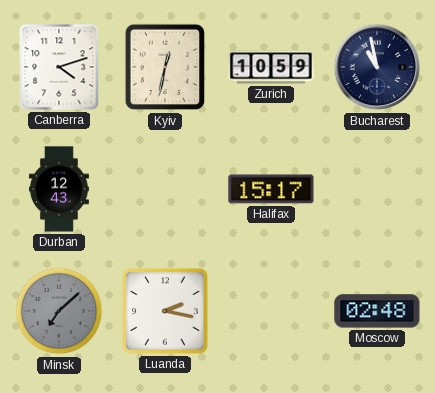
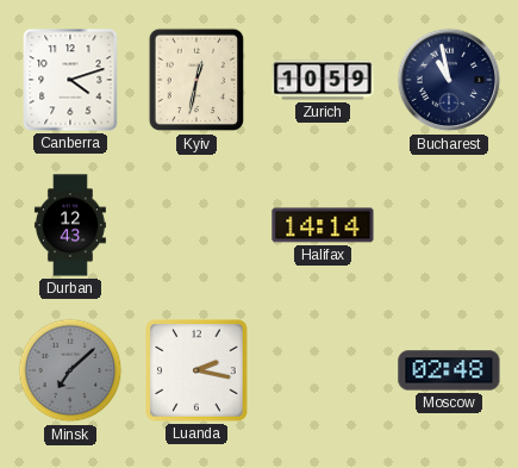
Halifax: 15:17 -> 14:14 (323, 225)
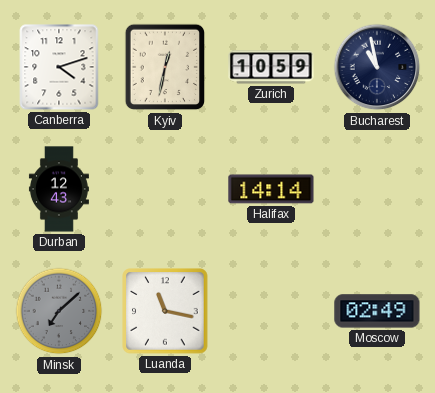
Luanda: 2:17 -> 11:17 (165, 311)
Moscow: 02:48 -> 02:49 (377, 311)
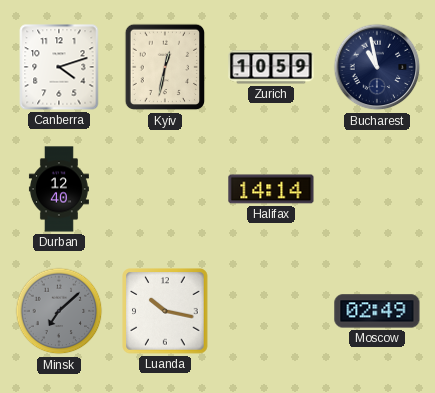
Durban: 12:43 -> 12:40 (59, 189)
Luanda: 11:17 -> 10:17 (165, 311)
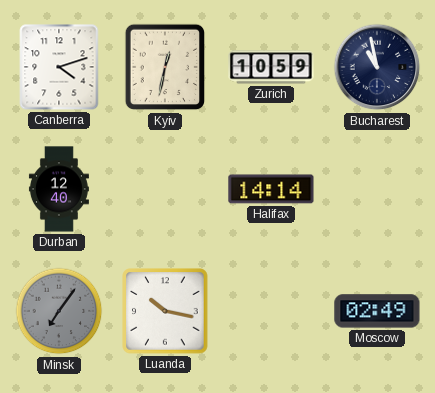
Minsk: 7:08 -> 7:06 (59, 311)
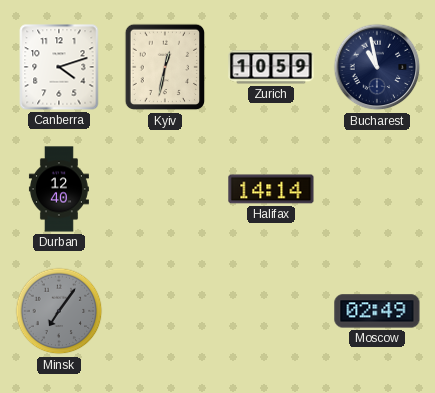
Luanda: 10:17 -> none (165, 311)
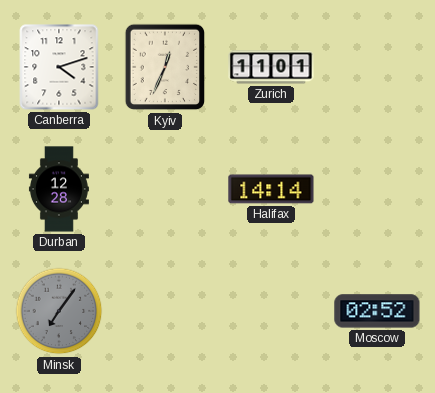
Kyiv: 12:32 -> 12:34 (165, 67)
Zurich: 10:59 -> 11:01 (271, 67)
Bucharest: 10:58 -> none (377, 67)
Durban: 12:40 -> 12:28 (59, 189)
Moscow: 02:49 -> 02:52 (377, 311)
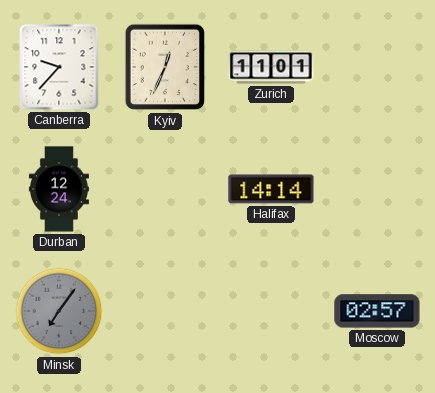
Canberra: 4:12 -> 9:37 (59, 67)
Durban: 12:28 -> 12:24 (59, 189)
Moscow: 02:52 -> 02:57 (377, 311)
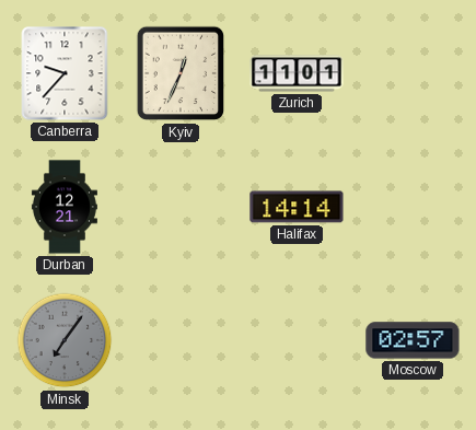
Durban: 12:24 -> 12:21 (65, 207)
